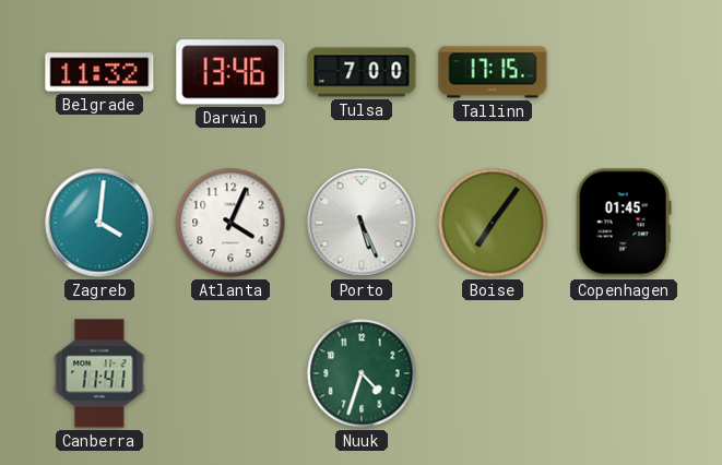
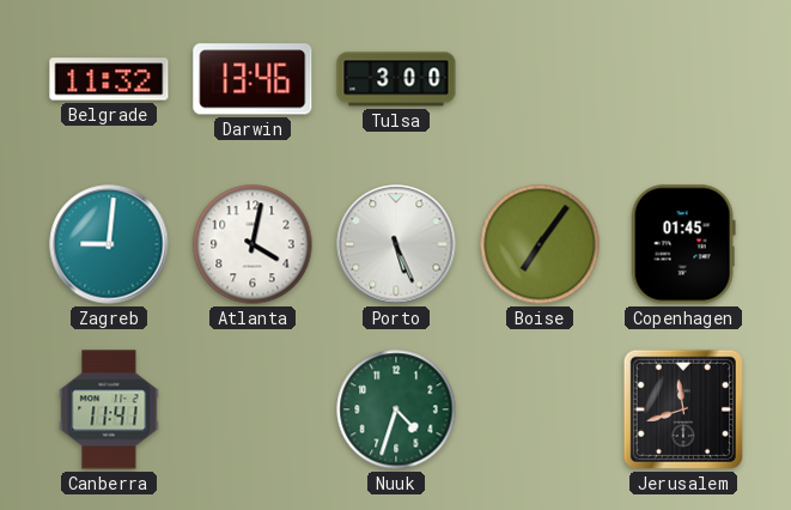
Tulsa: 7:00 -> 3:00 (396, 79)
Tallinn: 17:15 -> none (493, 72)
Zagreb: 4:01 -> 9:01 (109, 244)
Atlanta: 4:04 -> 4:02 (252, 244)
Jerusalem: none -> 11:42 (683, 409)
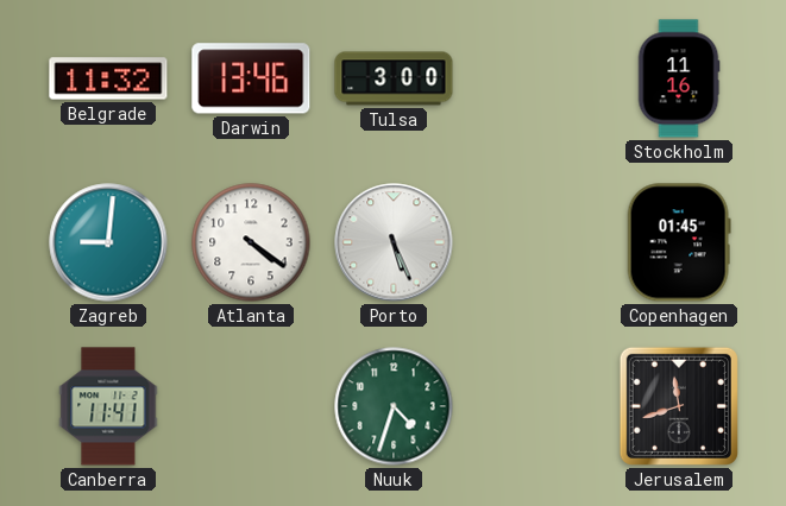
Stockholm: none -> 11:16 (679, 78)
Atlanta: 4:02 -> 4:21 (251, 242)
Boise: 7:06 -> none (540, 244)
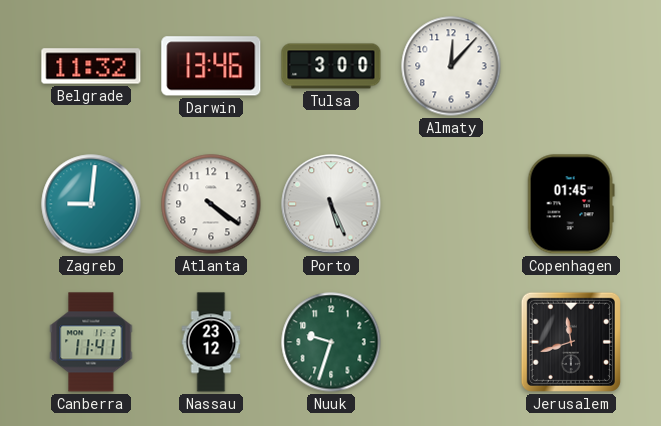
Almaty: none -> 12:07 (451, 66)
Stockholm: 11:16 -> none (679, 78)
Nassau: none -> 23:12 (211, 342)
Nuuk: 4:33 -> 9:33 (331, 342)
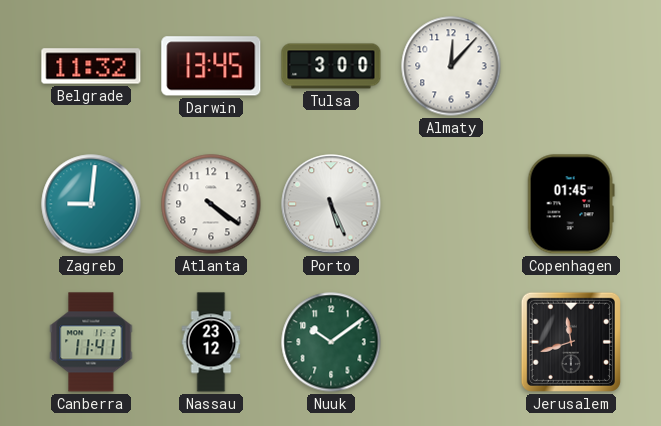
Darwin: 13:46 -> 13:45 (211, 66)
Nuuk: 9:33 -> 10:09 (331, 342)
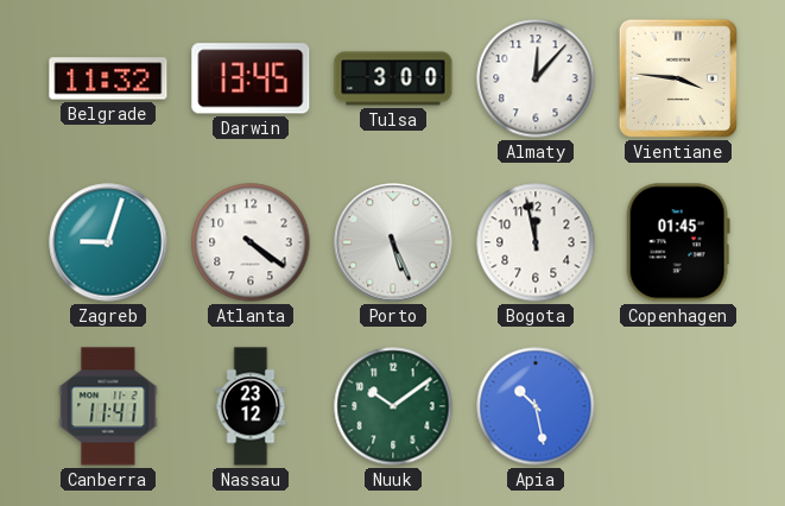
Vientiane: none -> 3:46 (678, 78)
Zagreb: 9:01 -> 9:03 (108, 242)
Bogota: none -> 11:58 (536, 242)
Apia: none -> 10:28 (536, 406)
Jerusalem: 11:42 -> none (571, 342)
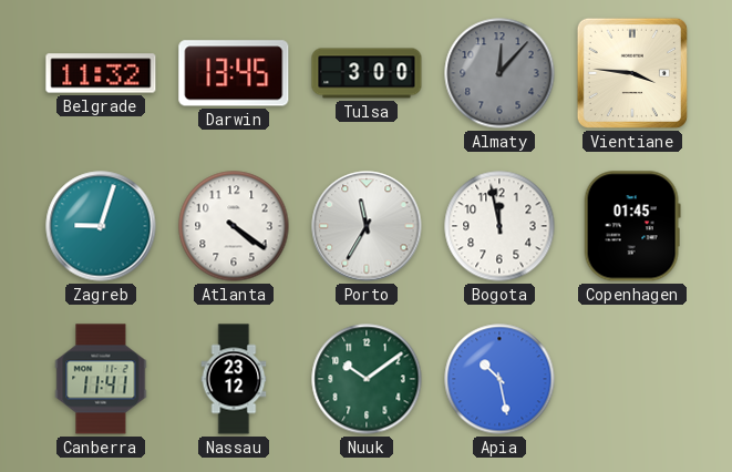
Almaty dial: white -> grey (499, 73)
Porto: 5:26 -> 11:35 (367, 226)
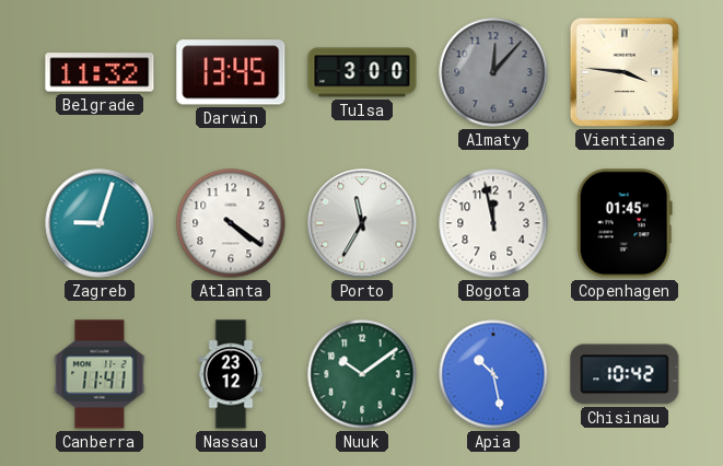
Chisinau: none -> 10:42 (625, 374)
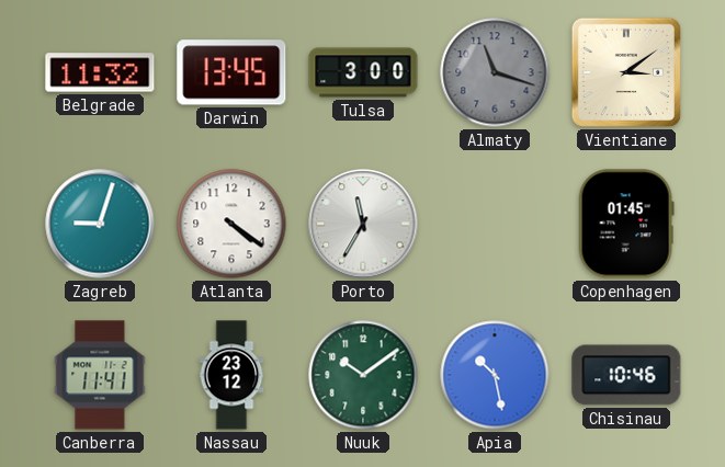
Almaty: 12:07 -> 11:18 (495, 72)
Vientiane: 3:46 -> 3:09 (626, 72)
Bogota: 11:58 -> none (493, 223)
Chisinau: 10:42 -> 10:46 (626, 375)
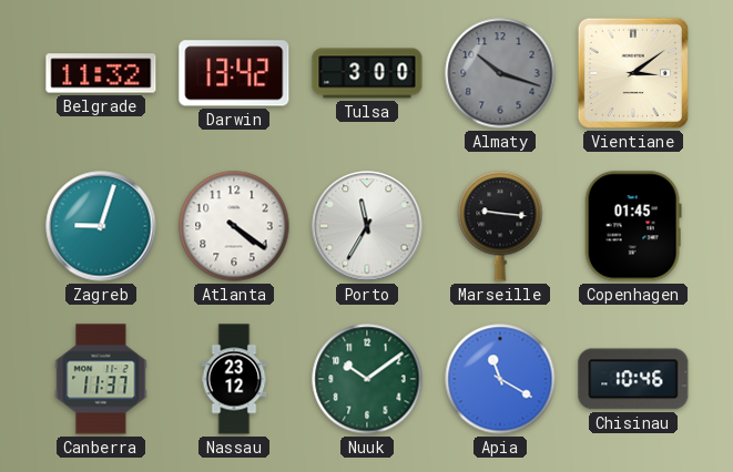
Darwin: 13:45 -> 13:42 (234, 73)
Almaty: 11:18 -> 10:18 (500, 73)
Marseille: none -> 9:16 (500, 226)
Canberra: 11:41 -> 11:37 (101, 379)
Apia: 10:28 -> 11:20 (500, 379)
